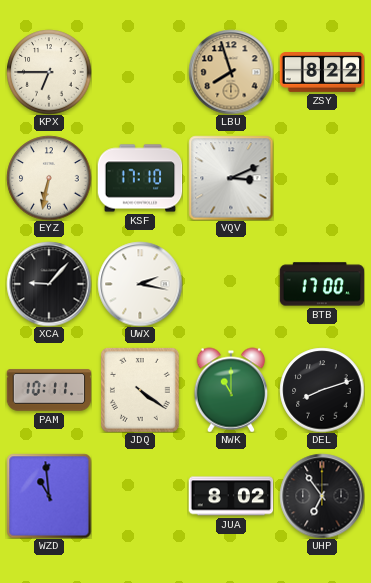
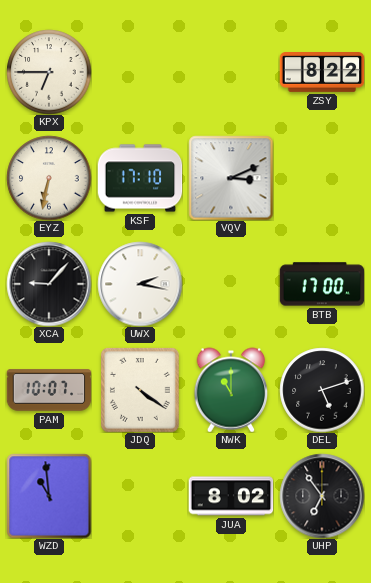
LBU: 7:57 -> none (231, 72)
PAM: 10:11 -> 10:07 (49, 390)
DEL: 8:12 -> 5:12 (322, 390)
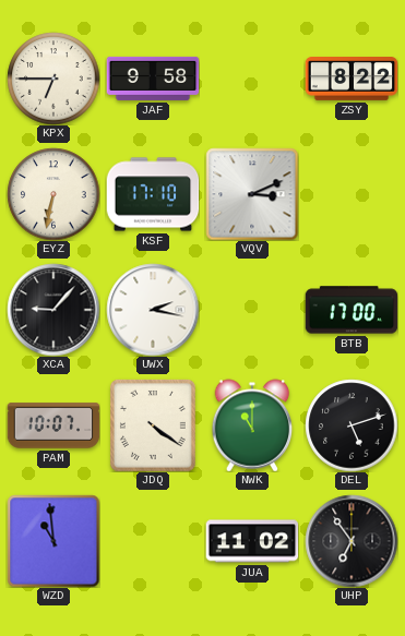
JAF: none -> 9:58 (153, 79)
JUA: 8:02 -> 11:02 (252, 541)
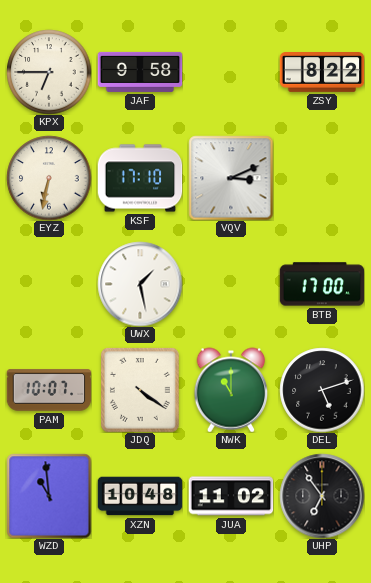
XCA: 9:07 -> none (53, 310)
UWX: 2:17 -> 1:28 (140, 284)
XZN: none -> 10:48 (140, 496)
